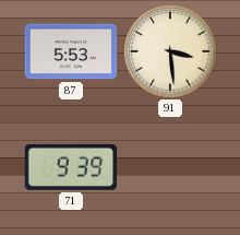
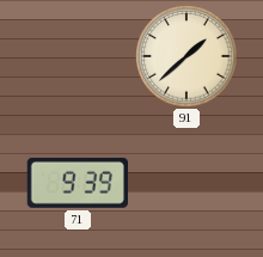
87: 5:53 -> none (71, 51)
91: 3:29 -> 1:38 (186, 56)
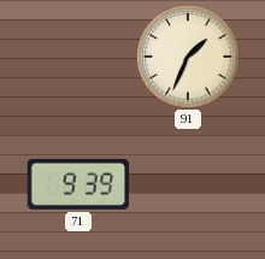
91: 1:38 -> 1:34 (188, 57)
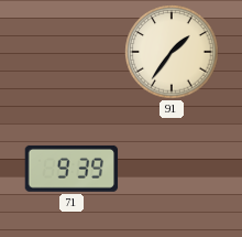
91: 1:34 -> 1:36 (172, 52)
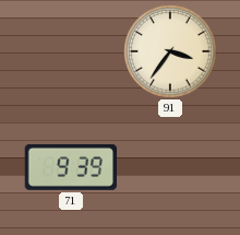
91: 1:36 -> 3:36 (170, 51)
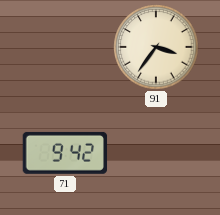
71: 9:39 -> 9:42 (65, 153)
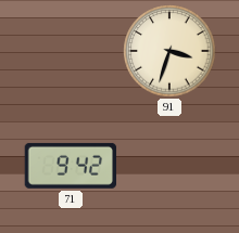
91: 3:36 -> 3:33 (169, 51)
